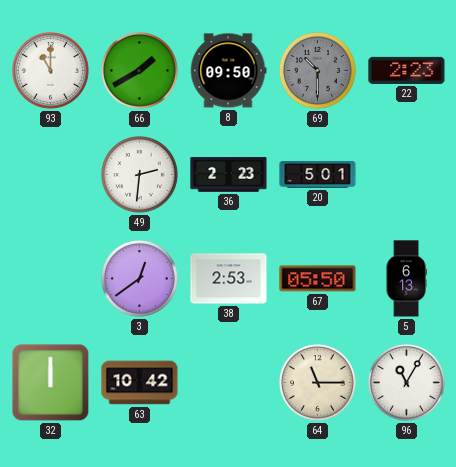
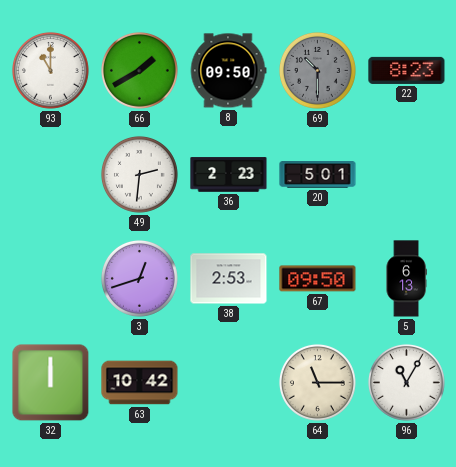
22: 2:23 -> 8:23 (407, 70)
3: 12:39 -> 12:42 (139, 278)
67: 05:50 -> 09:50 (318, 279)
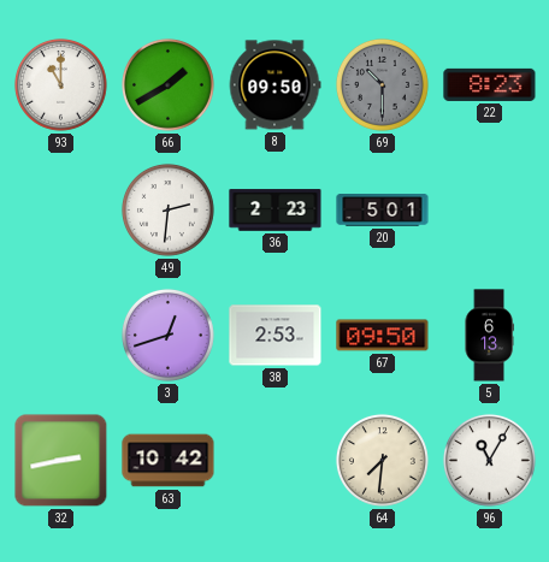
32: 12:00 -> 2:43 (61, 461)
64: 11:15 -> 7:31 (382, 460)
